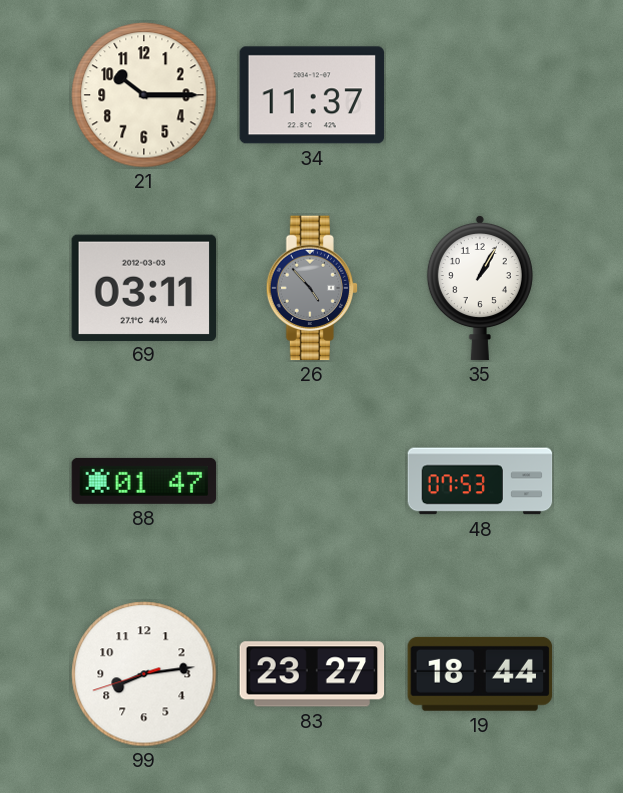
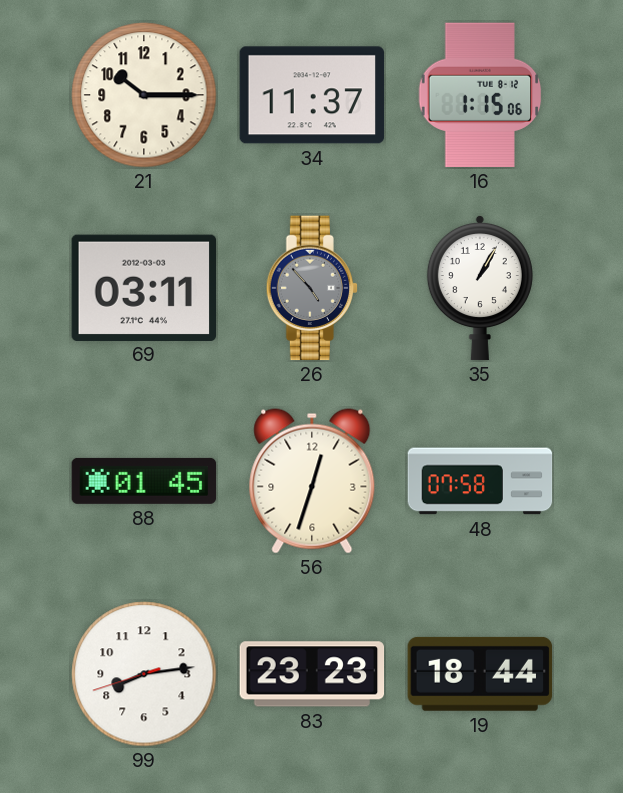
16: none -> 1:15 (480, 95)
88: 01:47 -> 01:45 (144, 481)
56: none -> 12:33 (312, 481)
48: 07:53 -> 07:58 (480, 481)
83: 23:27 -> 23:23 (312, 674)
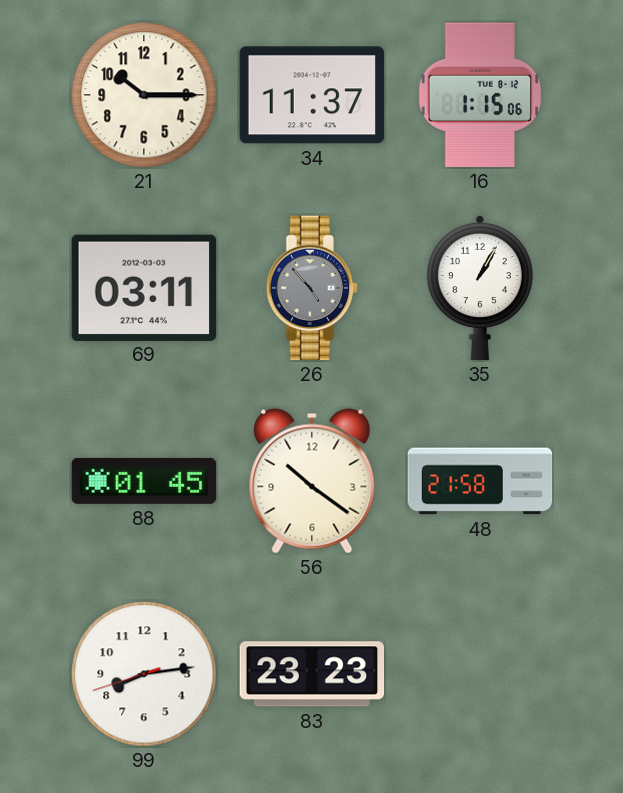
56: 12:33 -> 10:21 (312, 481)
48: 07:58 -> 21:58 (480, 481)
19: 18:44 -> none (480, 674)
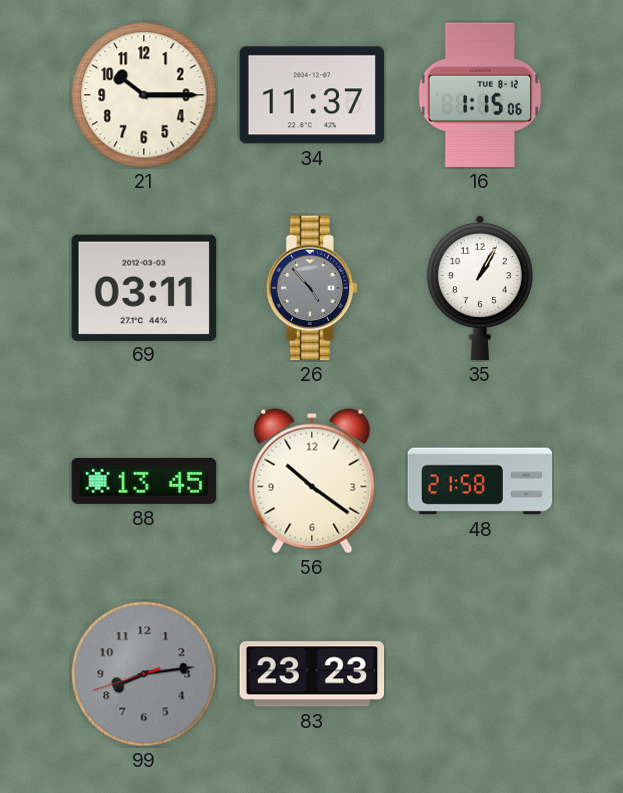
88: 01:45 -> 13:45 (144, 481)
99 dial: white -> grey (144, 674)
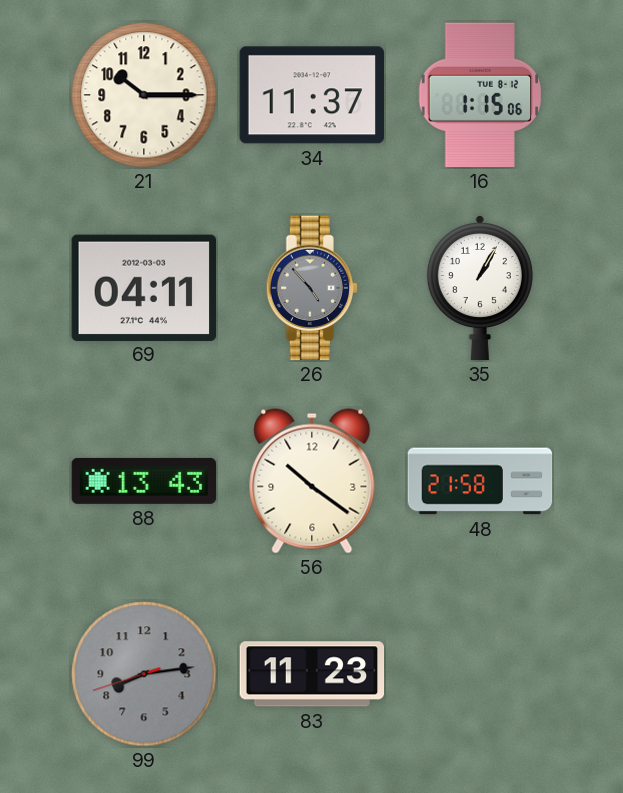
69: 03:11 -> 04:11 (144, 287)
88: 13:45 -> 13:43 (144, 481)
83: 23:23 -> 11:23 (312, 674)
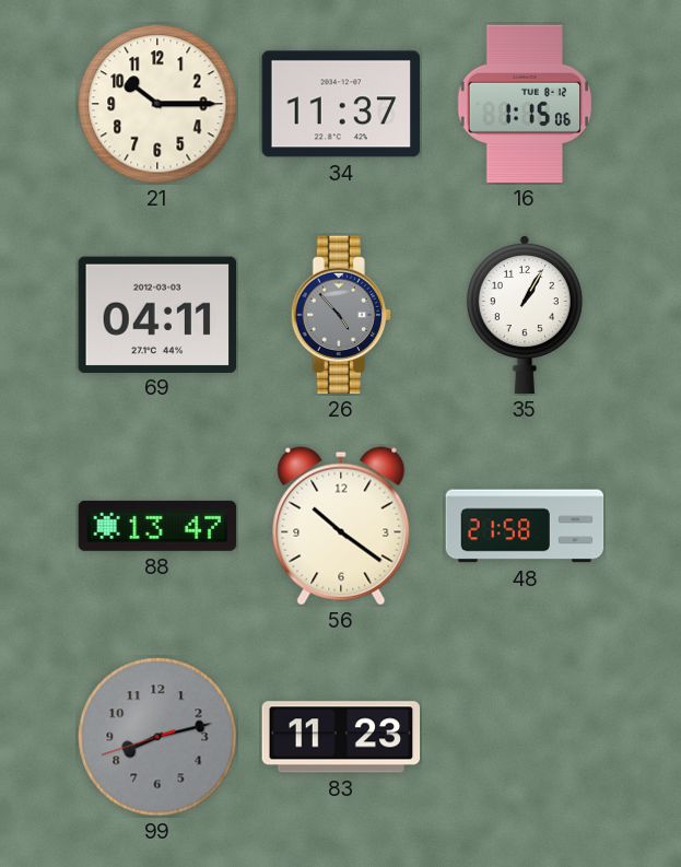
88: 13:43 -> 13:47 (157, 526)
99: 8:13 -> 8:12 (157, 737)
